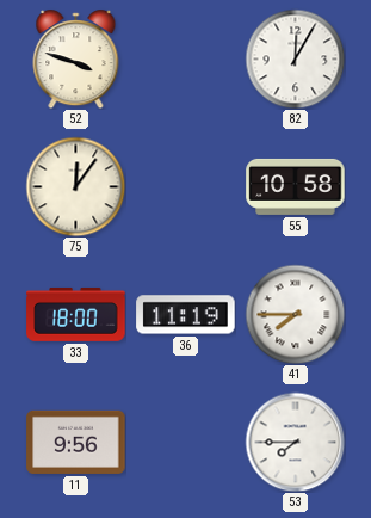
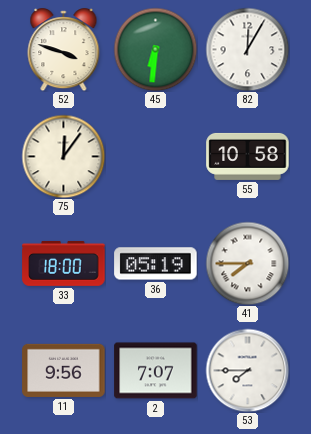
45: none -> 6:31 (155, 49)
36: 11:19 -> 05:19 (156, 264)
2: none -> 7:07 (156, 371)
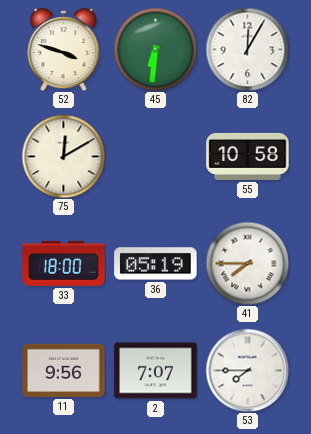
75: 12:06 -> 12:10 (63, 156)
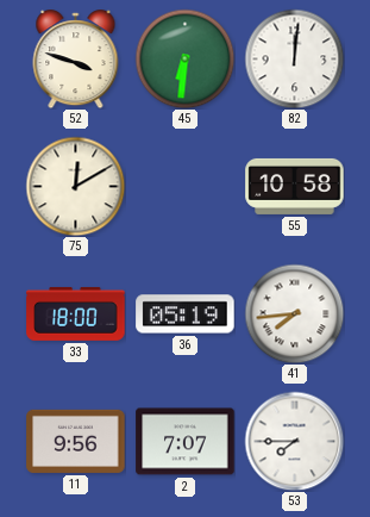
82: 12:05 -> 12:01 (294, 58)
41: 7:45 -> 7:44 (294, 313)
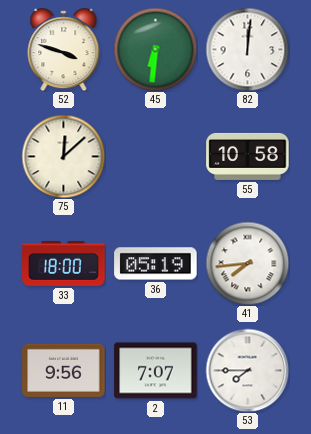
75: 12:10 -> 12:08 (63, 156)
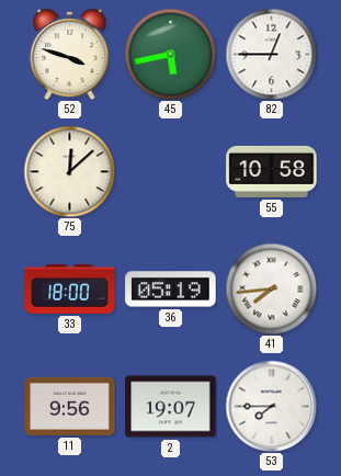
45: 6:31 -> 5:43 (170, 54)
82: 12:01 -> 12:45 (271, 54)
2: 7:07 -> 19:07 (171, 407)
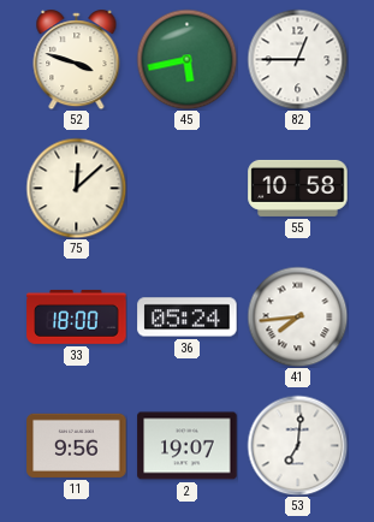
36: 05:19 -> 05:24 (188, 318)
53: 7:45 -> 7:01 (297, 445)
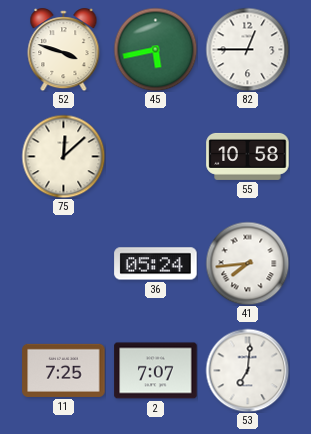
33: 18:00 -> none (77, 316)
11: 9:56 -> 7:25 (64, 370)
2: 19:07 -> 7:07 (156, 371)
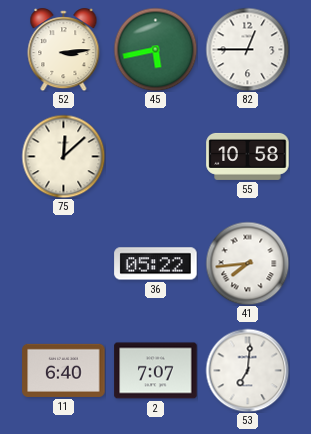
52: 3:48 -> 3:14 (64, 50)
36: 05:24 -> 05:22 (156, 264)
11: 7:25 -> 6:40 (64, 370)
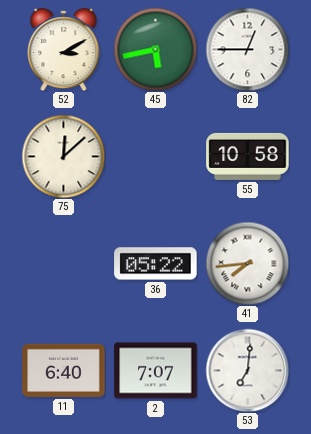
52: 3:14 -> 3:10 (64, 50)
